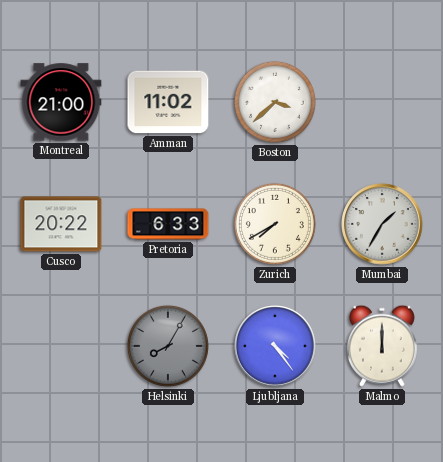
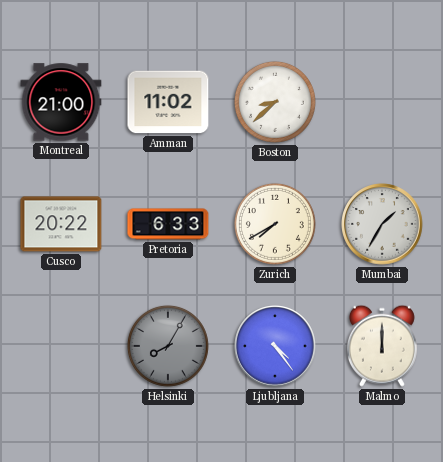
Boston: 3:38 -> 8:38 (275, 102)
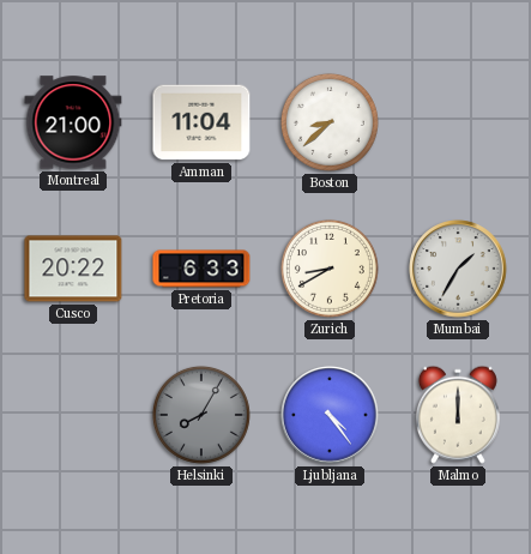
Amman: 11:02 -> 11:04 (201, 122)
Zurich: 7:40 -> 8:40 (330, 269)
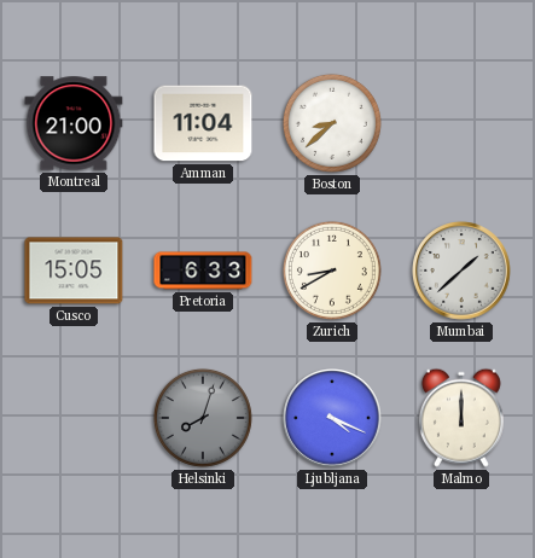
Cusco: 20:22 -> 15:05 (74, 271)
Mumbai: 1:35 -> 1:38 (461, 271)
Helsinki: 8:05 -> 8:03 (203, 418)
Ljubljana: 4:24 -> 4:19 (332, 418)
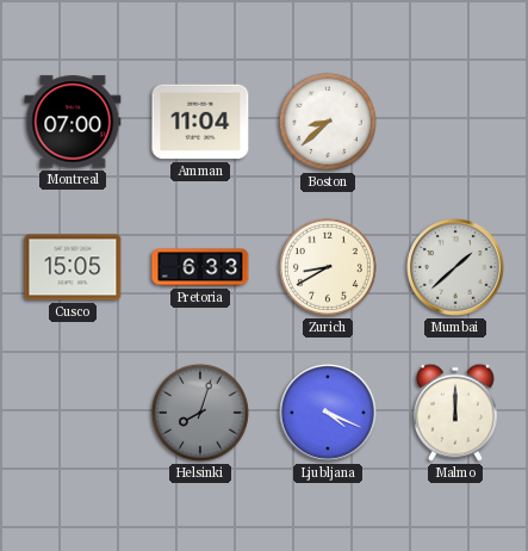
Montreal: 21:00 -> 07:00 (73, 122)
